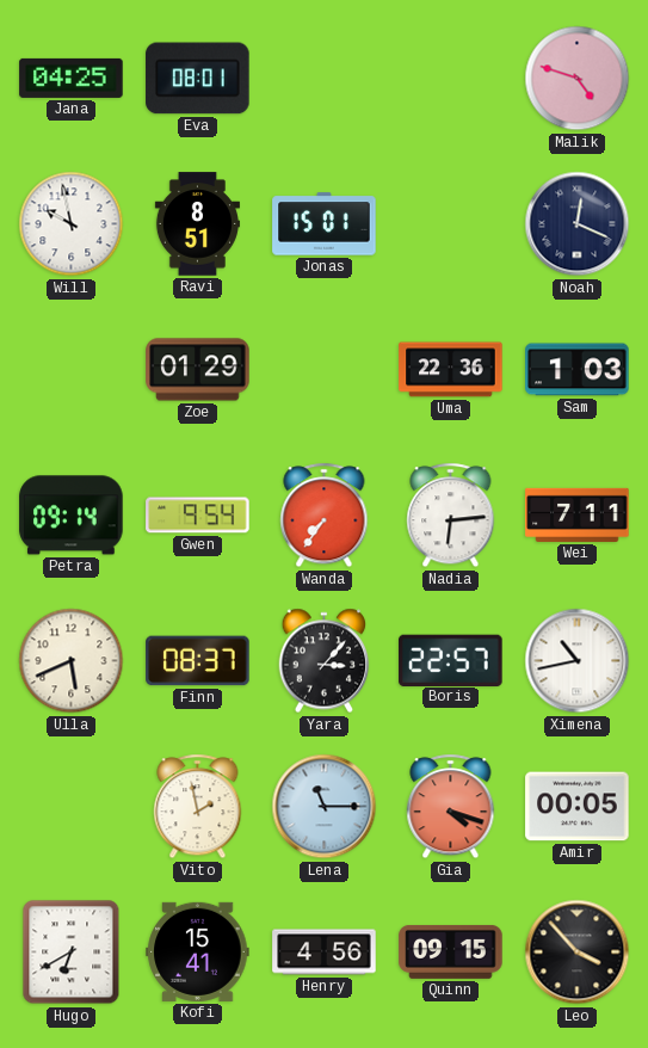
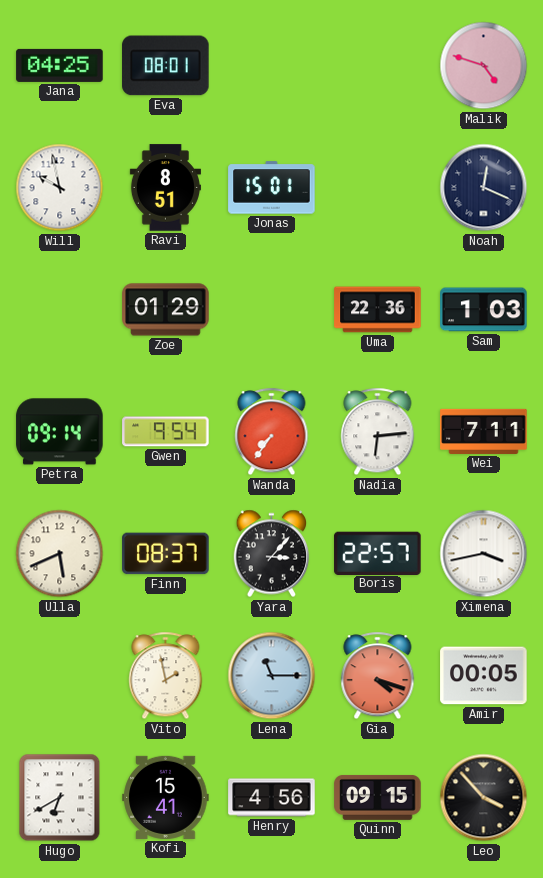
Ximena: 10:43 -> 3:43 (484, 554)
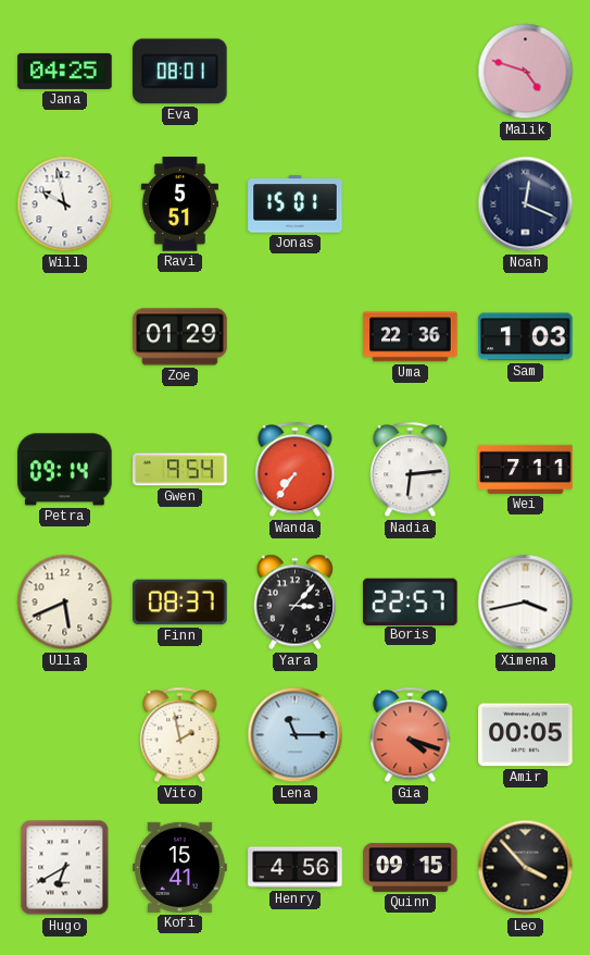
Ravi: 8:51 -> 5:51 (179, 204)
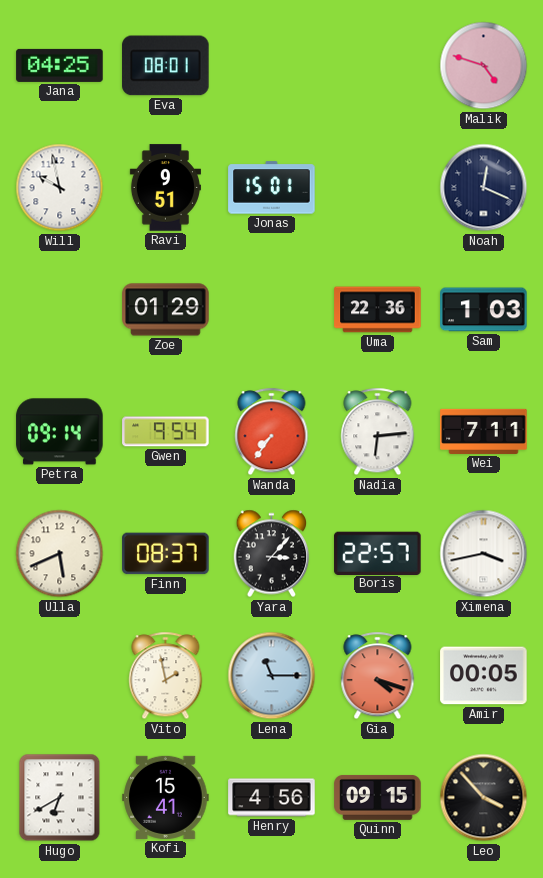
Ravi: 5:51 -> 9:51 (165, 188)
